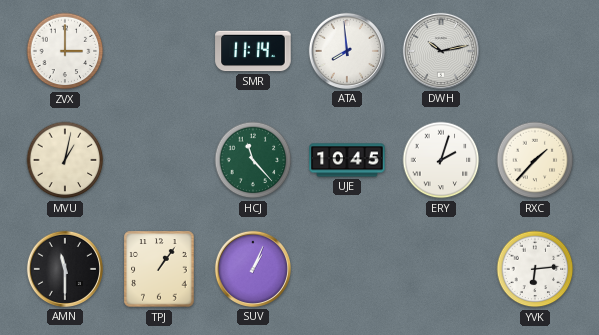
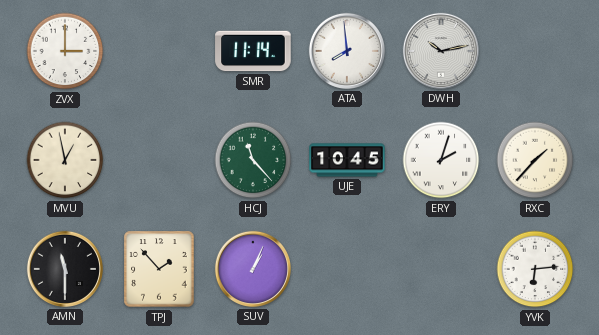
MVU: 1:02 -> 12:58 (65, 160)
TPJ: 1:06 -> 1:53 (159, 269)
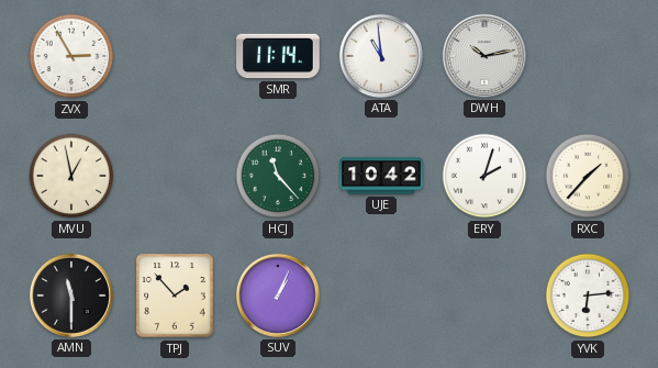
ZVX: 3:00 -> 2:55 (71, 56)
ATA: 7:59 -> 10:59 (381, 56)
UJE: 10:45 -> 10:42 (381, 176)
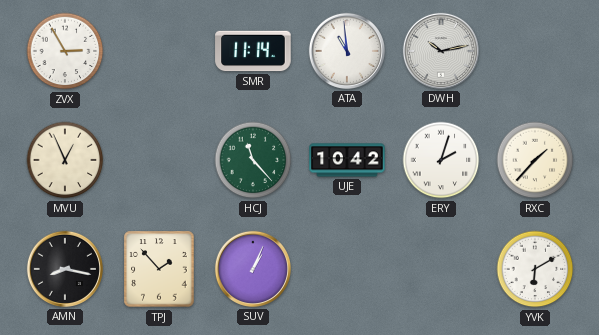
MVU: 12:58 -> 12:56 (65, 160)
AMN: 11:30 -> 8:17 (65, 269)
YVK: 6:14 -> 6:10 (535, 269)
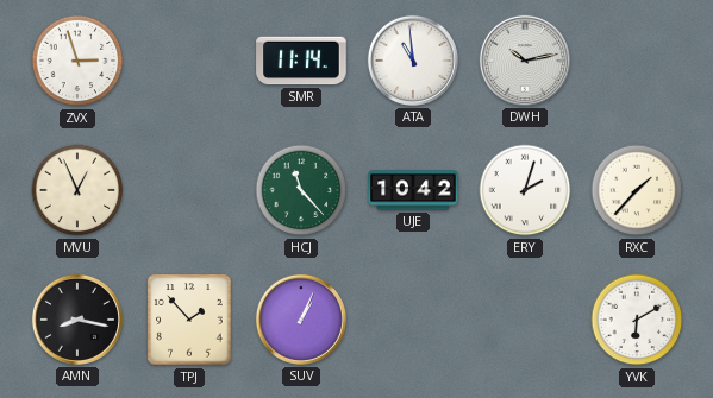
ZVX: 2:55 -> 2:57 (77, 61)
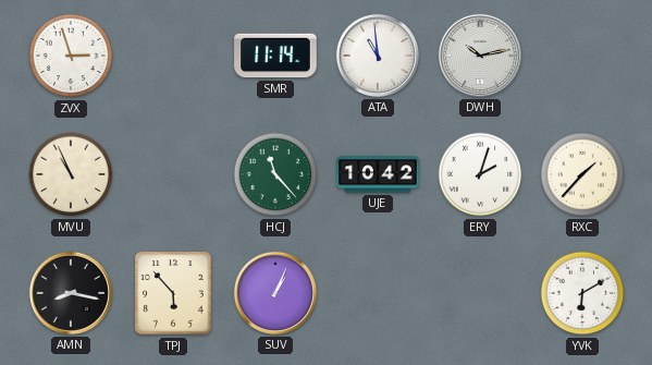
MVU: 12:56 -> 10:56 (71, 174)
TPJ: 1:53 -> 5:53 (173, 293)
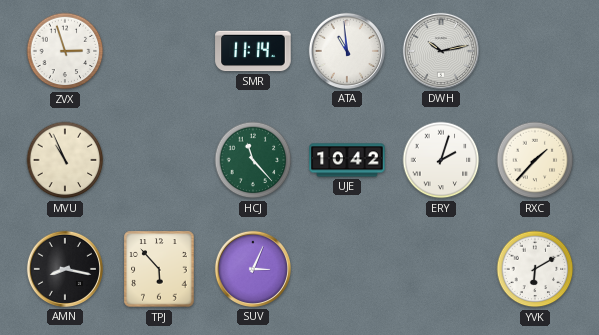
SUV: 1:04 -> 3:04 (253, 269)
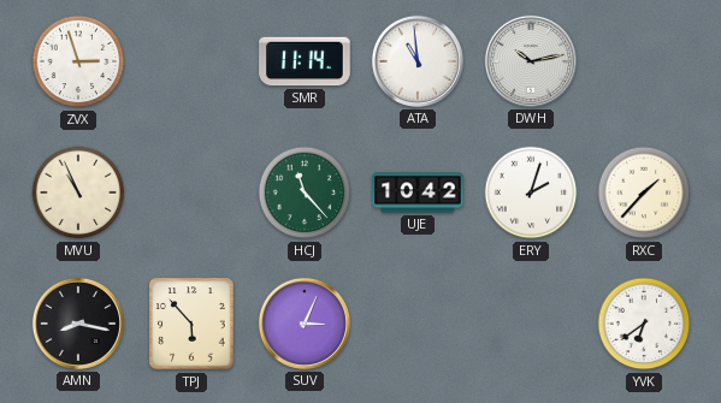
YVK: 6:10 -> 6:39 (644, 324)
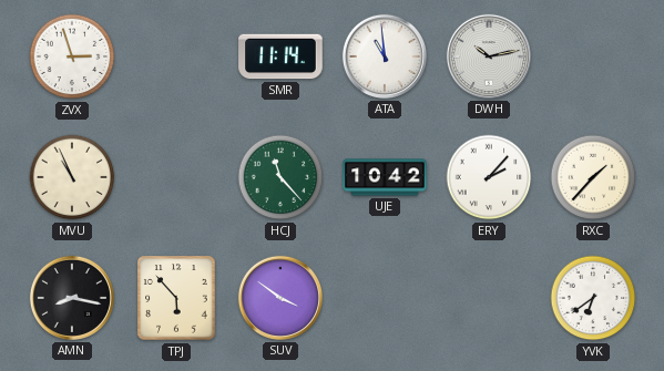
ERY: 2:03 -> 2:07 (489, 177)
SUV: 3:04 -> 3:51 (280, 298)
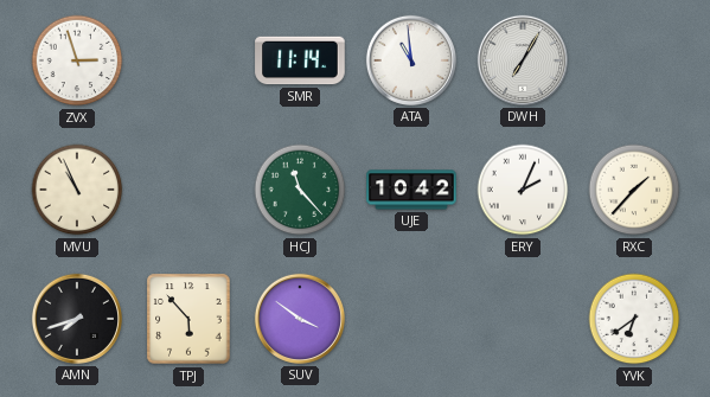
DWH: 10:13 -> 7:05 (523, 60)
ERY: 2:07 -> 2:04 (523, 190)
AMN: 8:17 -> 7:42 (77, 319)
